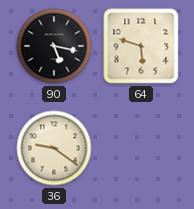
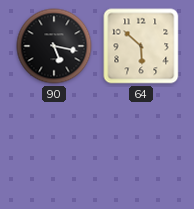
64: 5:48 -> 5:52 (141, 46)
36: 9:21 -> none (54, 148)
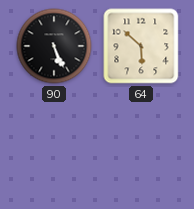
90: 5:17 -> 5:26 (54, 46)
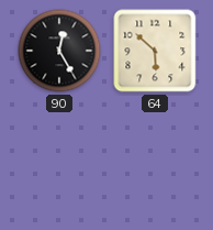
90: 5:26 -> 12:25 (59, 51)
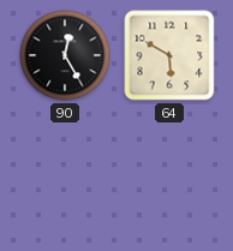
64: 5:52 -> 5:50 (169, 55)
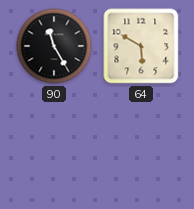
90: 12:25 -> 11:25 (54, 46)
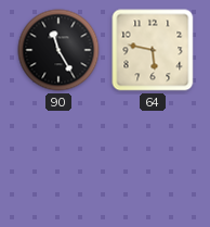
64: 5:50 -> 5:47 (153, 50)
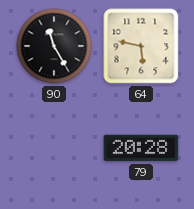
79: none -> 20:28 (141, 148)
